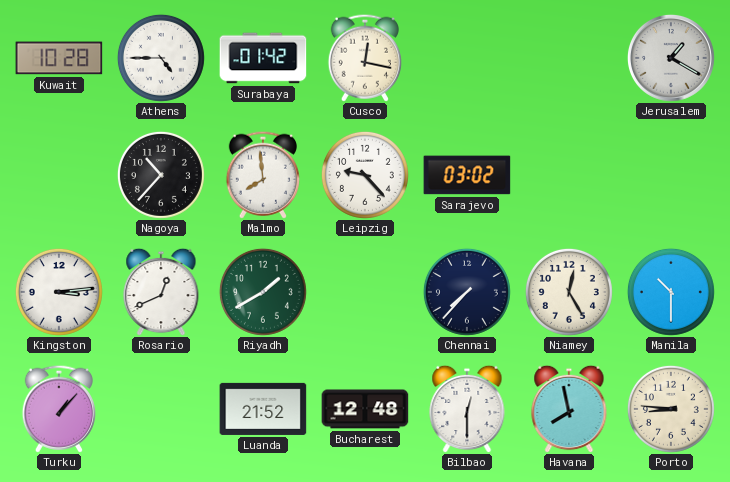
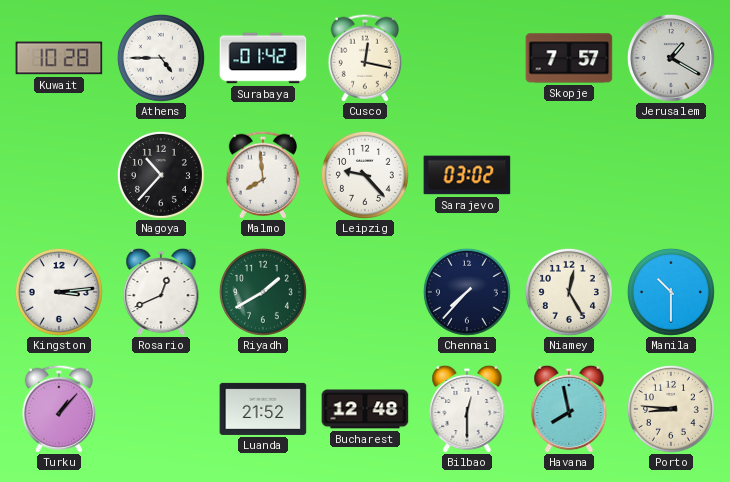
Skopje: none -> 7:57 (569, 58)
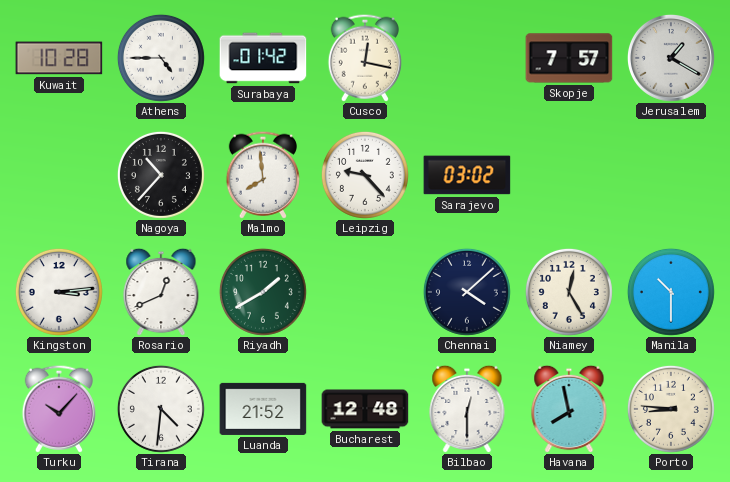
Chennai: 7:37 -> 4:08 (467, 292)
Turku: 1:07 -> 10:07 (59, 409)
Tirana: none -> 4:31 (161, 409)
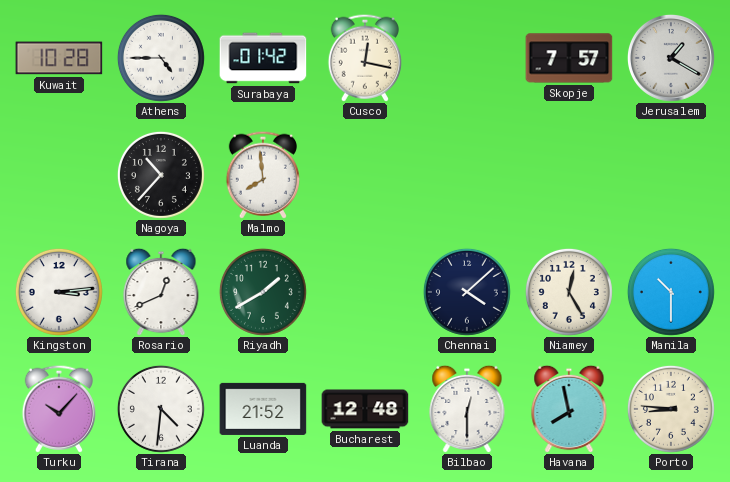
Leipzig: 9:23 -> none (365, 175)
Sarajevo: 03:02 -> none (467, 175)
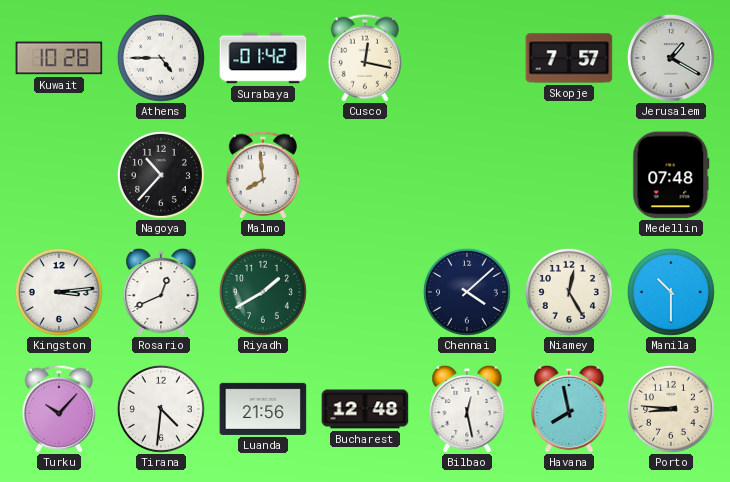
Medellin: none -> 07:48 (671, 175)
Luanda: 21:52 -> 21:56 (263, 409)
Bilbao: 12:30 -> 12:28 (467, 409)
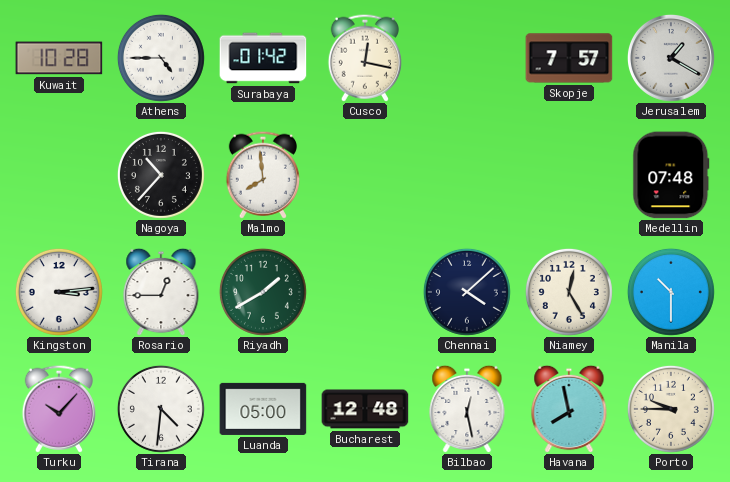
Rosario: 12:41 -> 12:45 (161, 292)
Luanda: 21:56 -> 05:00 (263, 409)
Porto: 8:46 -> 9:45 (671, 409)
